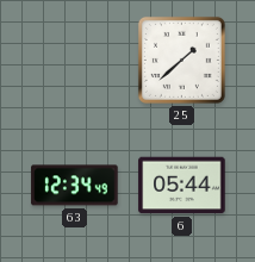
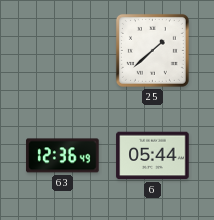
63: 12:34 -> 12:36 (63, 156)
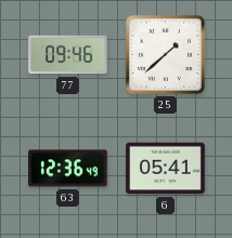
77: none -> 09:46 (68, 55)
6: 05:44 -> 05:41 (166, 169)
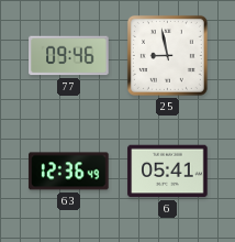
25: 1:38 -> 8:58 (167, 55)
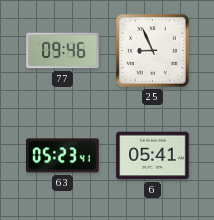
25: 8:58 -> 8:56 (152, 50)
63: 12:36 -> 05:23 (63, 156)
